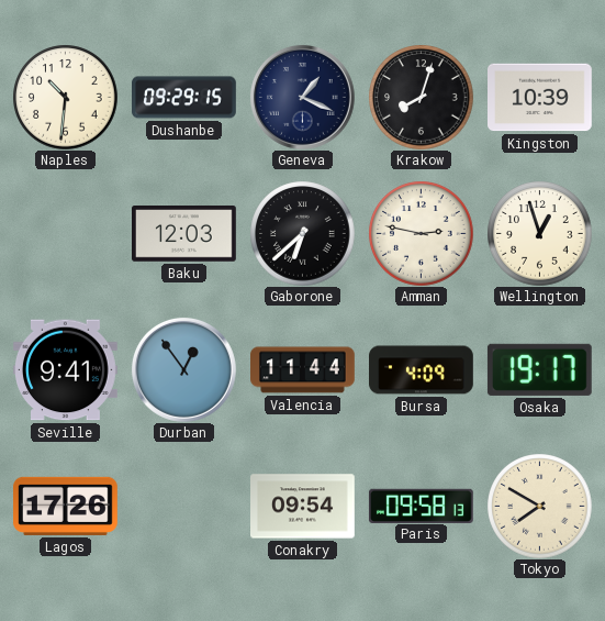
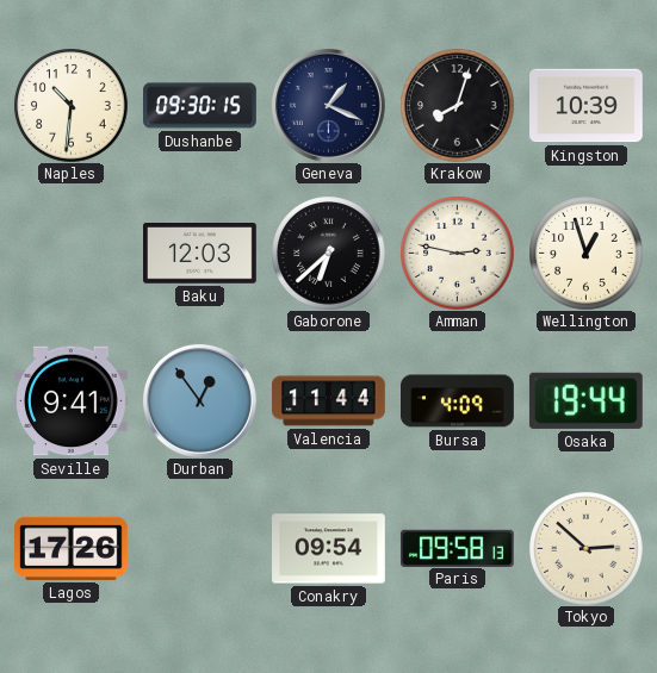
Dushanbe: 09:29 -> 09:30 (200, 106)
Osaka: 19:17 -> 19:44 (585, 400)
Tokyo: 7:50 -> 2:52 (585, 548)
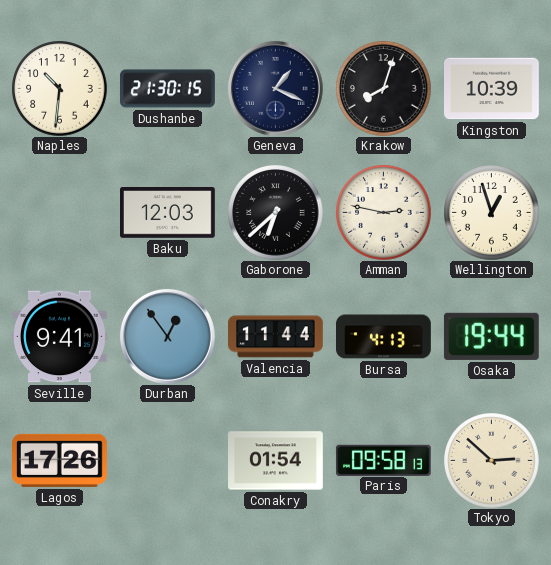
Dushanbe: 09:30 -> 21:30 (168, 89)
Bursa: 4:09 -> 4:13 (384, 337)
Conakry: 09:54 -> 01:54 (276, 461)
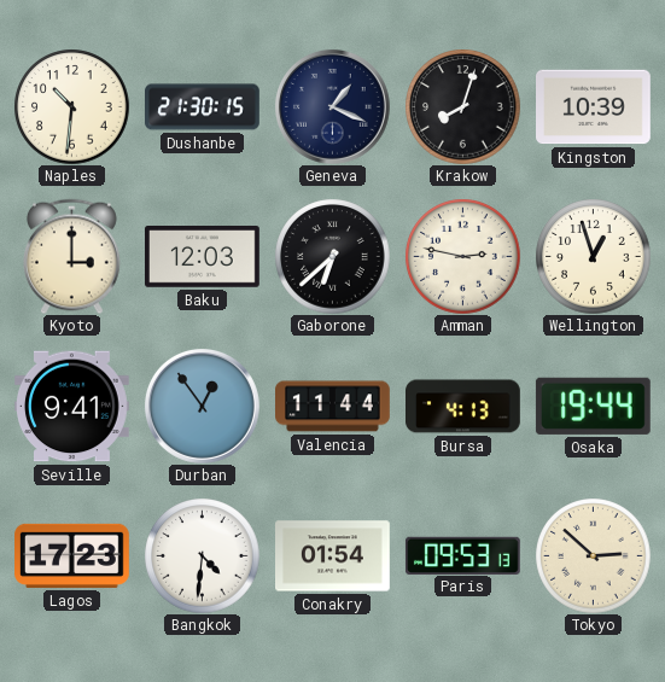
Kyoto: none -> 3:00 (71, 256)
Lagos: 17:26 -> 17:23 (72, 555)
Bangkok: none -> 4:31 (202, 555)
Paris: 09:58 -> 09:53 (462, 555)
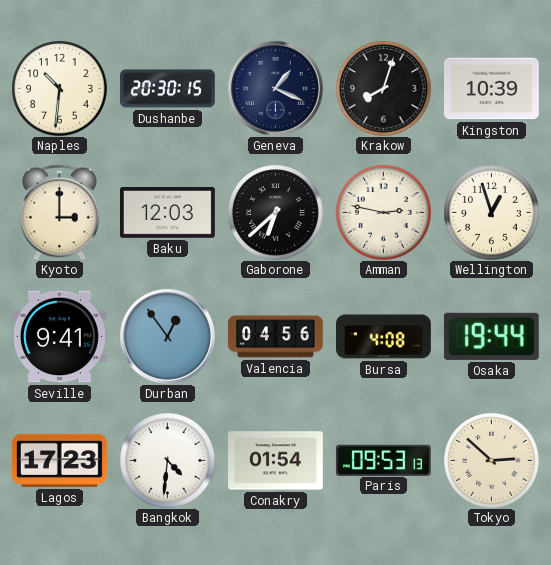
Dushanbe: 21:30 -> 20:30 (168, 89)
Valencia: 11:44 -> 04:56 (276, 337)
Bursa: 4:13 -> 4:08 (384, 337)
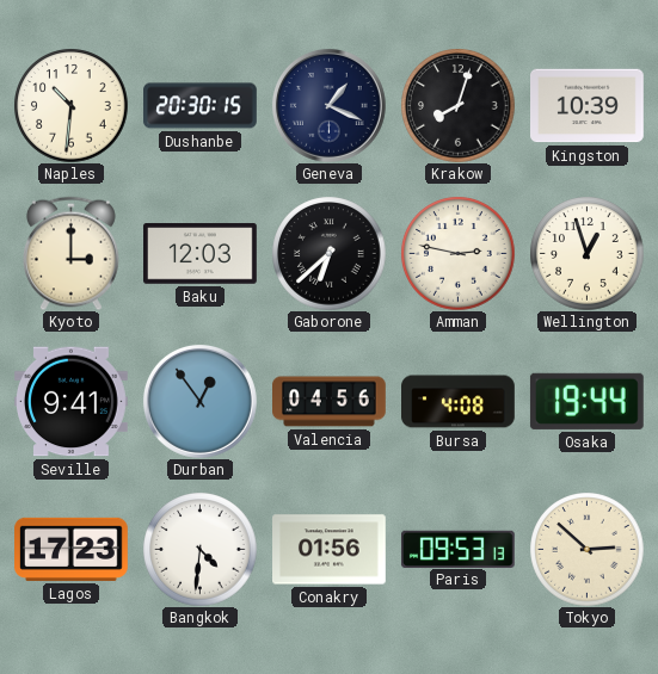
Conakry: 01:54 -> 01:56 (330, 550)
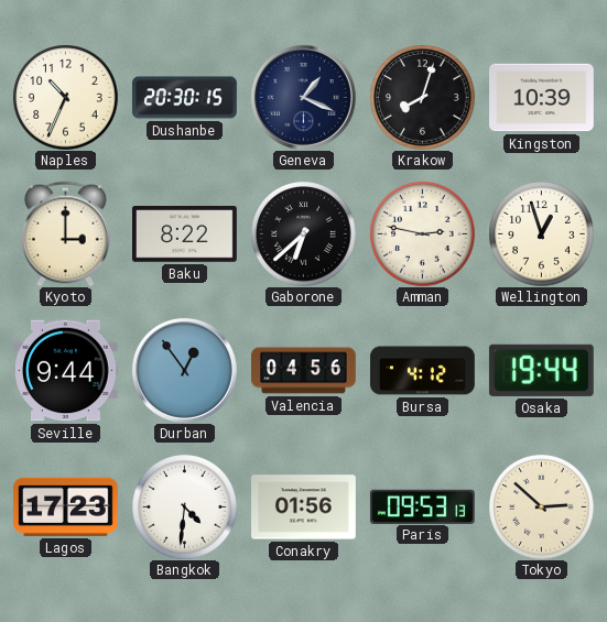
Naples: 10:31 -> 10:34 (65, 97)
Baku: 12:03 -> 8:22 (185, 234)
Seville: 9:41 -> 9:44 (66, 371)
Bursa: 4:08 -> 4:12 (423, 371)
